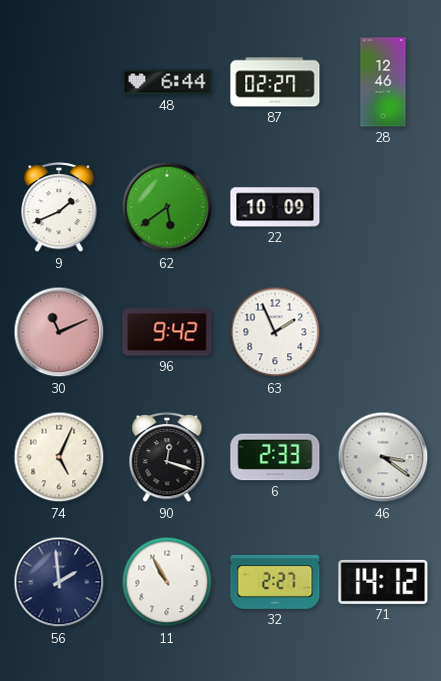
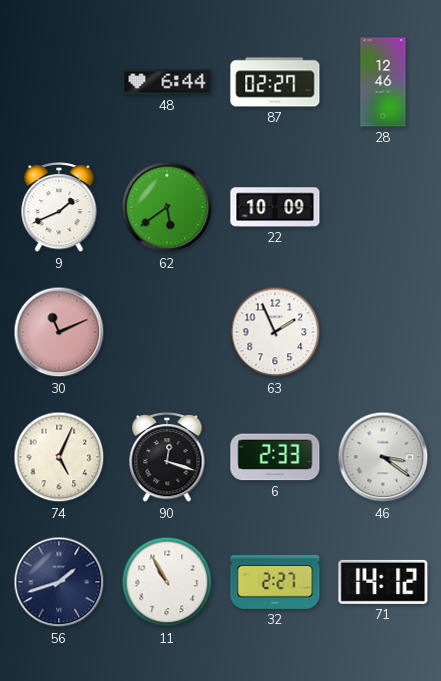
96: 9:42 -> none (167, 332)
56: 1:59 -> 1:42 (59, 582)
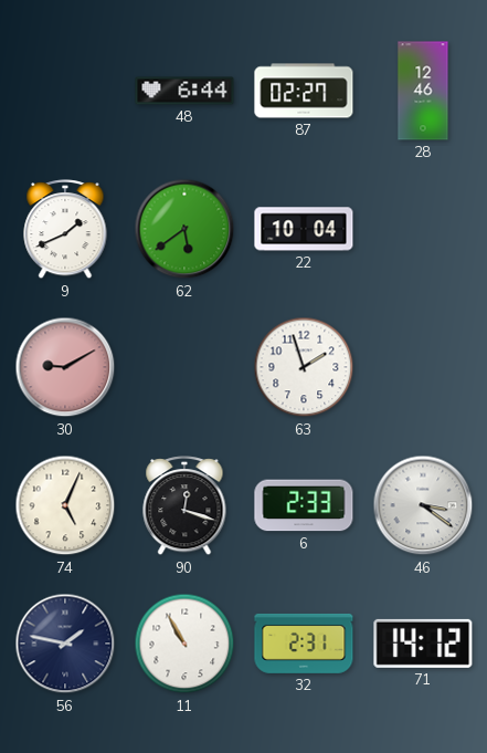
22: 10:09 -> 10:04 (304, 229)
30: 11:11 -> 9:10 (65, 367)
63: 1:56 -> 1:57 (304, 367)
56: 1:42 -> 1:47 (65, 644)
32: 2:27 -> 2:31 (304, 644)
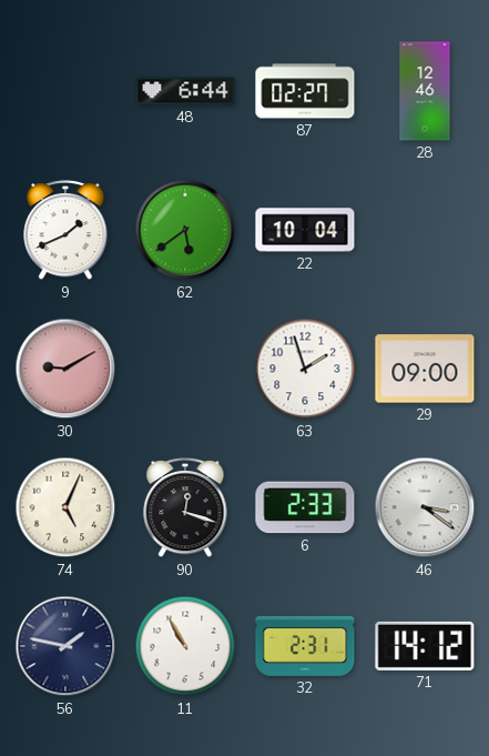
29: none -> 09:00 (425, 369)
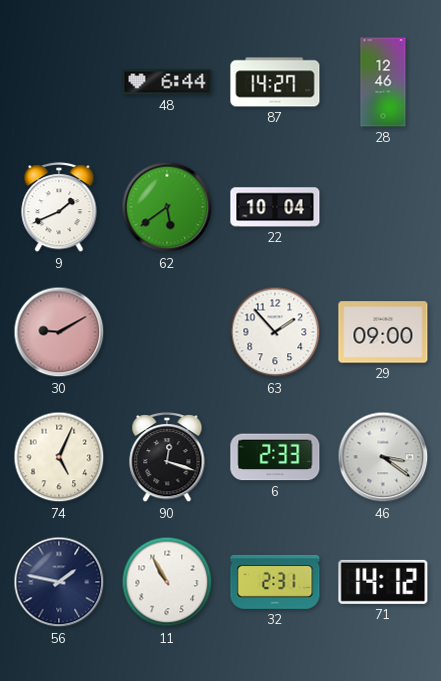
87: 02:27 -> 14:27 (275, 82)
63: 1:57 -> 1:53 (275, 332)
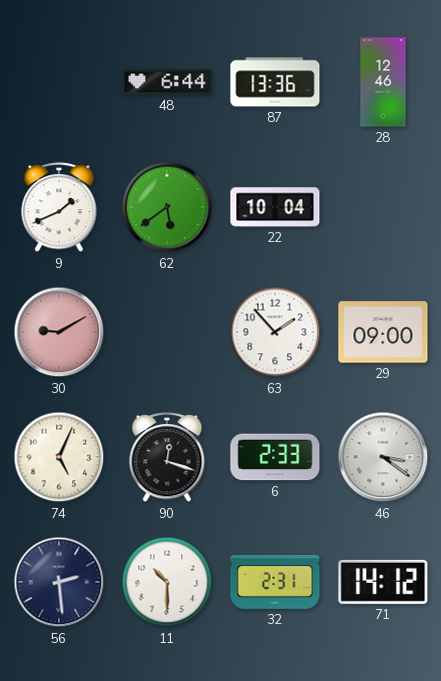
87: 14:27 -> 13:36 (275, 82)
56: 1:47 -> 2:29 (59, 582)
11: 10:55 -> 10:30 (167, 582)
